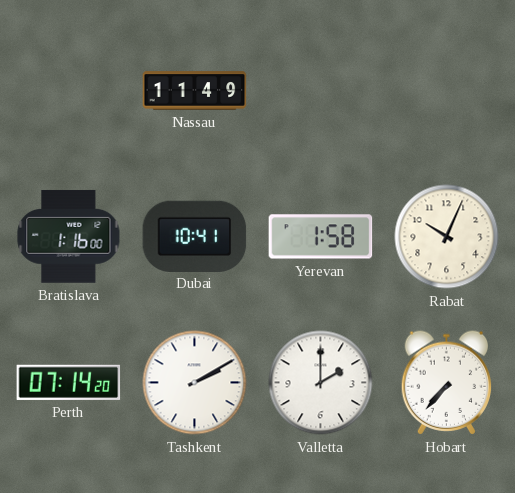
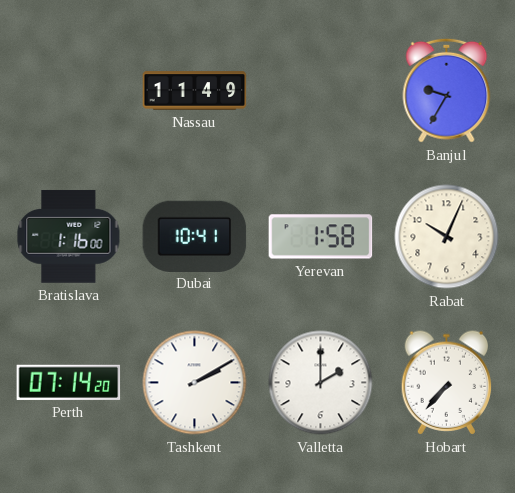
Banjul: none -> 9:35 (447, 90)
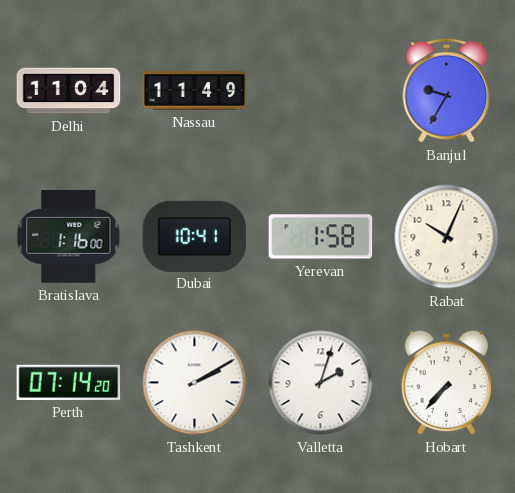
Delhi: none -> 11:04 (69, 91)
Valletta: 2:00 -> 2:03 (321, 383)
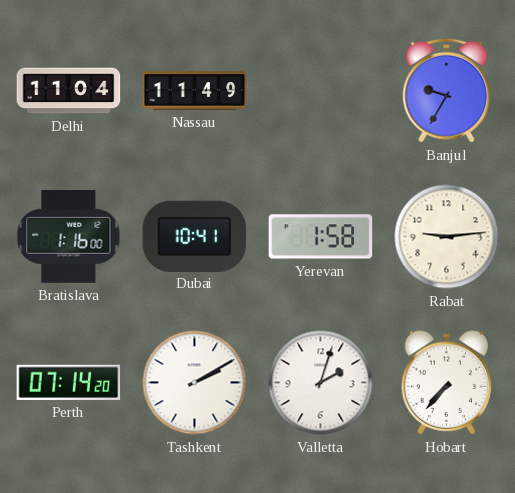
Rabat: 10:04 -> 9:14 (447, 237)
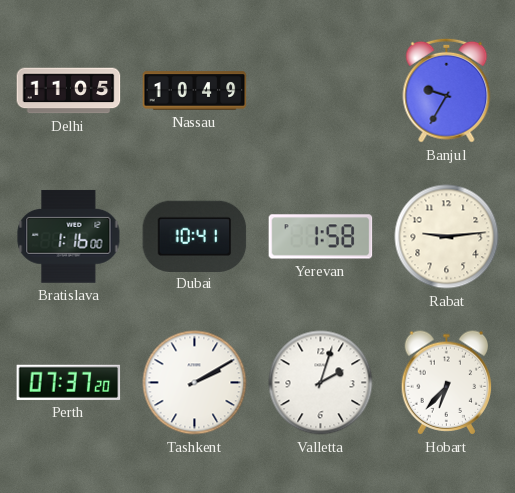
Delhi: 11:04 -> 11:05 (69, 91)
Nassau: 11:49 -> 10:49 (195, 91)
Perth: 07:14 -> 07:37 (69, 382)
Hobart: 7:37 -> 6:37 (447, 383)
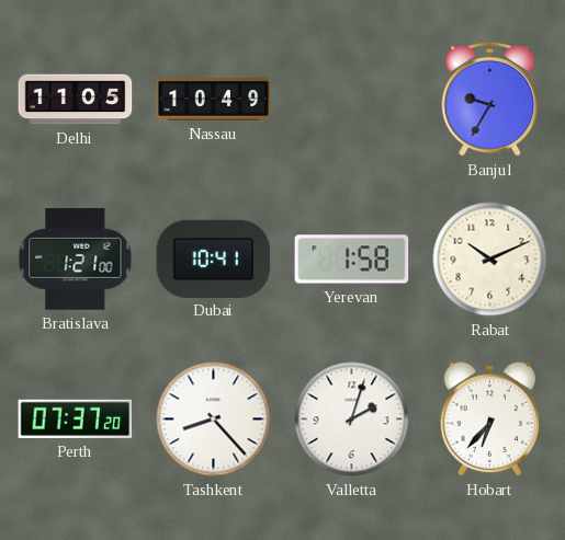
Bratislava: 1:16 -> 1:21 (76, 258)
Rabat: 9:14 -> 10:11 (490, 260)
Tashkent: 2:10 -> 8:23 (214, 420)
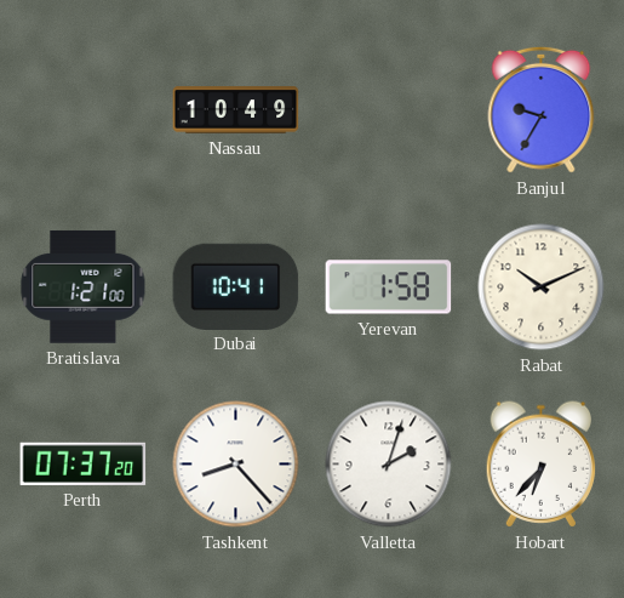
Delhi: 11:05 -> none (76, 100)
